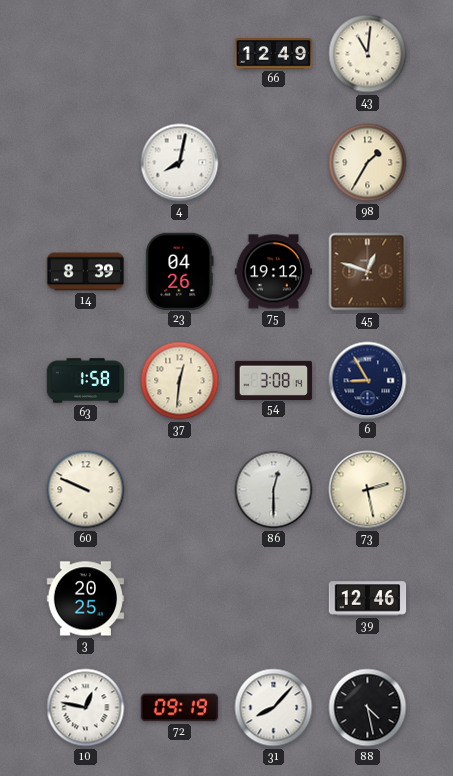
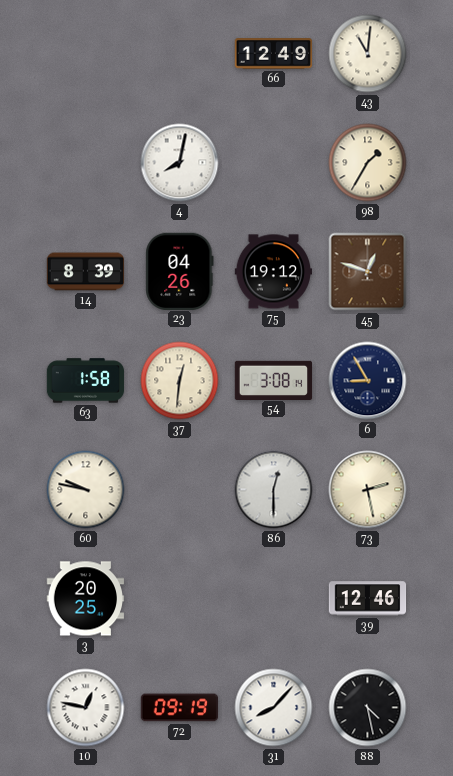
60: 9:49 -> 9:47 (86, 490)
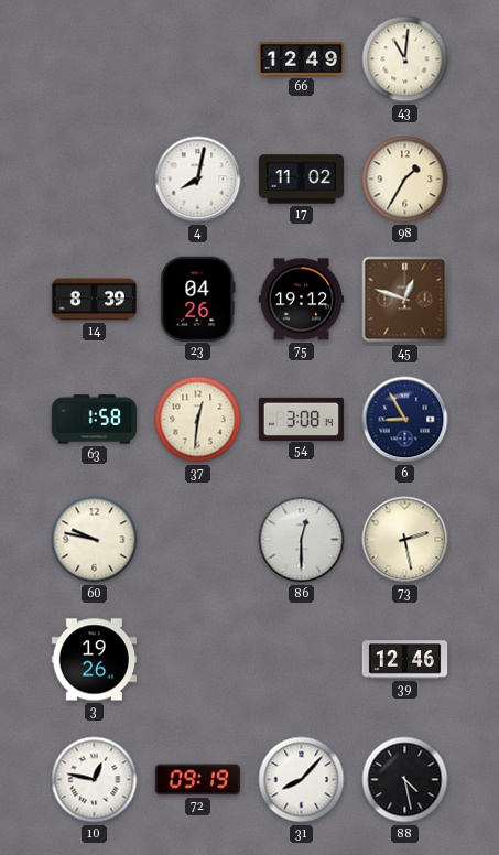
17: none -> 11:02 (302, 180)
3: 20:25 -> 19:26 (95, 660)
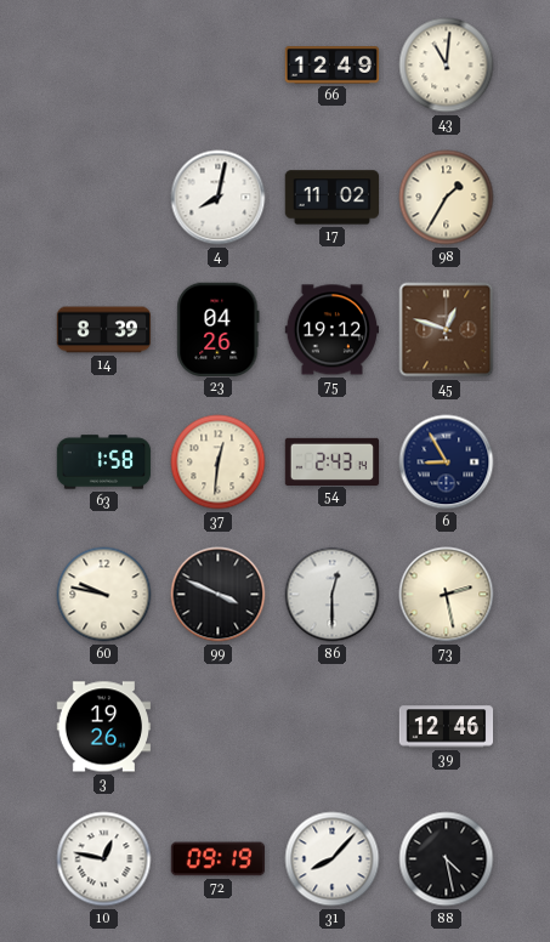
54: 3:08 -> 2:43 (333, 461)
99: none -> 3:49 (219, 595)
